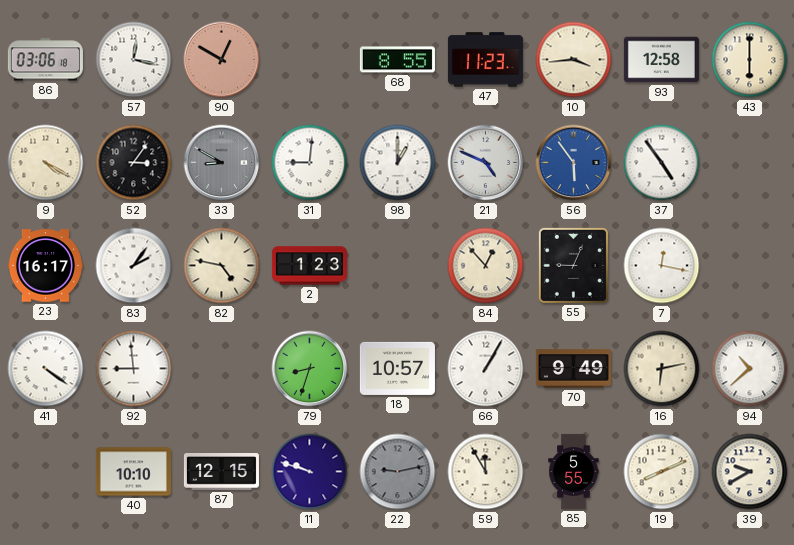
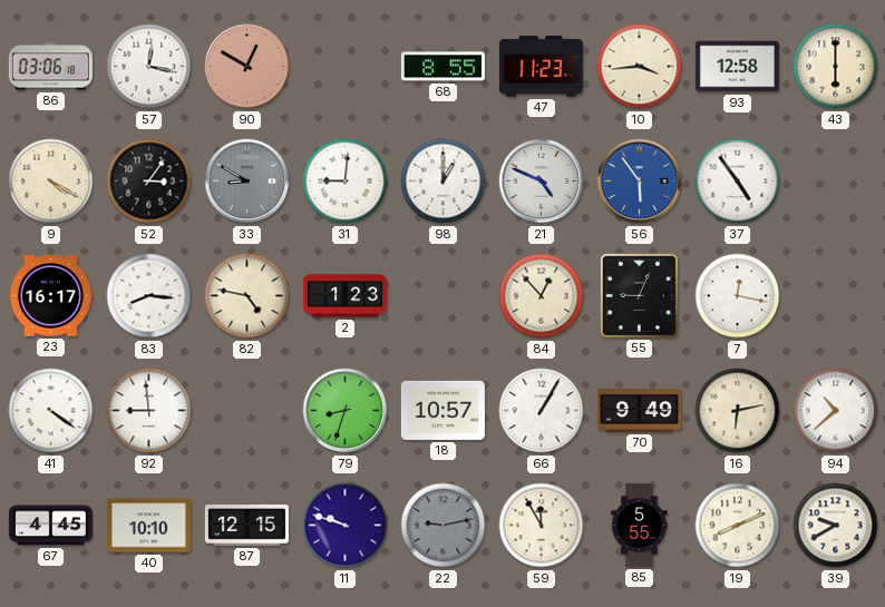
83: 2:06 -> 8:16 (149, 296)
67: none -> 4:45 (50, 526)
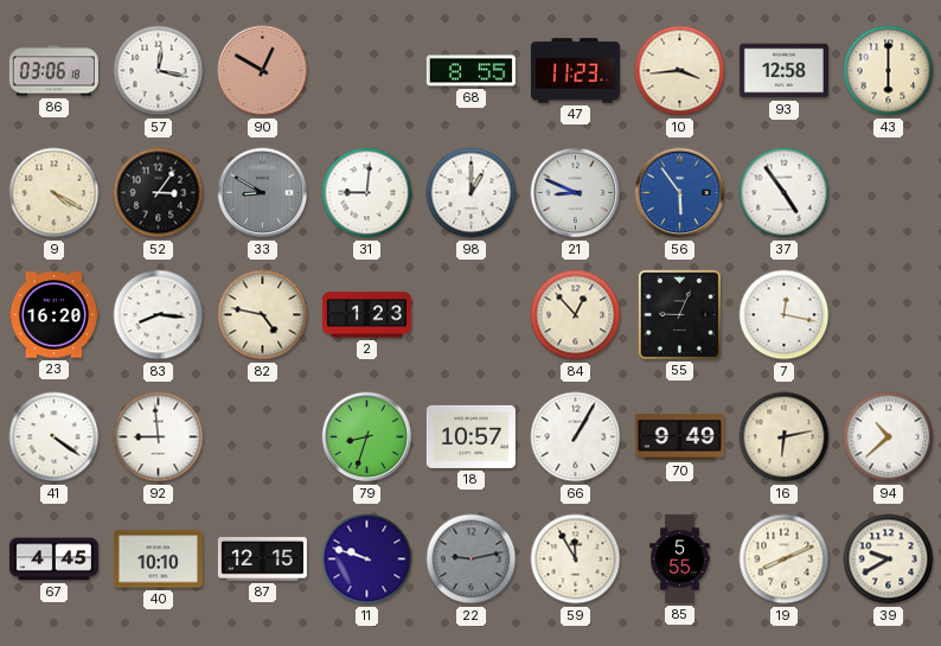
21: 4:49 -> 8:49 (576, 193)
23: 16:17 -> 16:20 (53, 315)
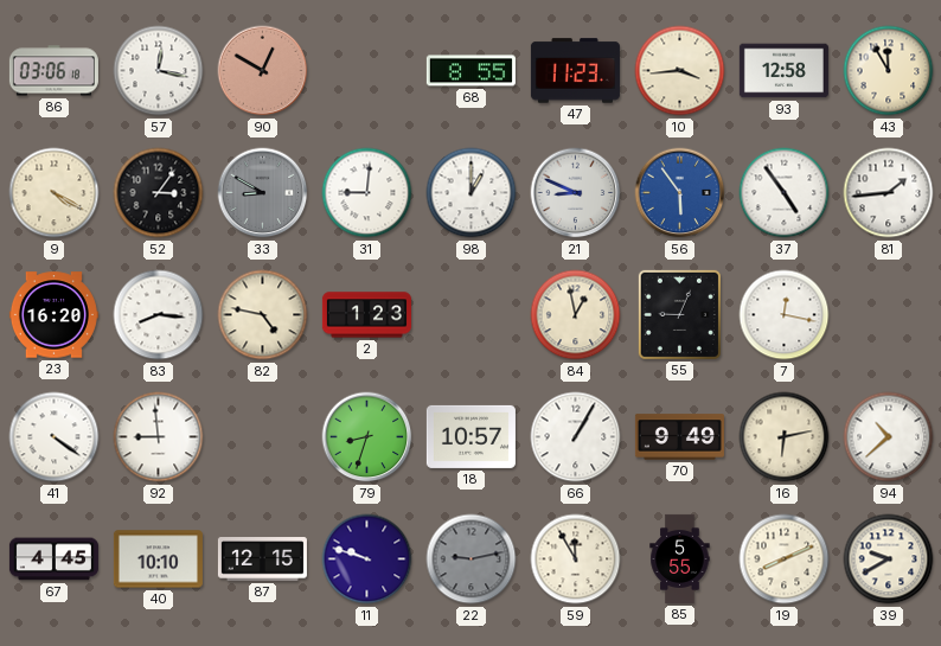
43: 6:00 -> 11:55 (889, 71)
81: none -> 1:44 (889, 193)
84: 12:53 -> 12:58 (576, 315)
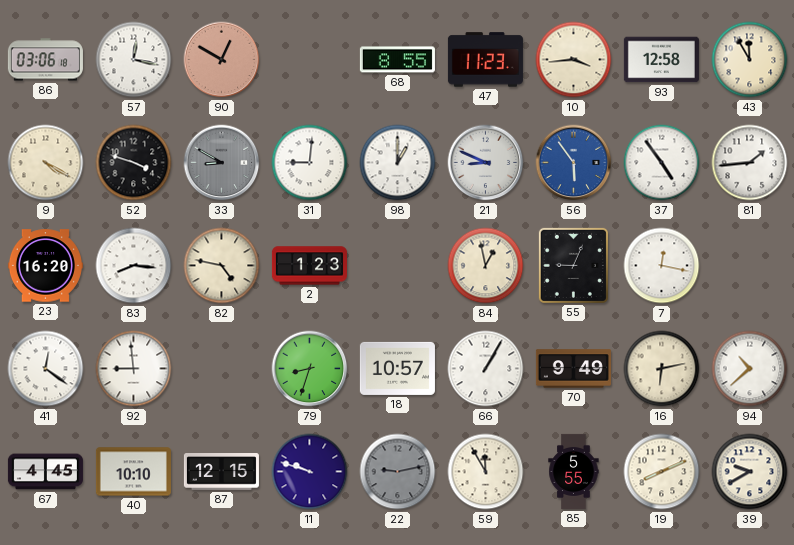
52: 3:06 -> 3:48 (134, 163)
41: 4:21 -> 12:21 (46, 369)
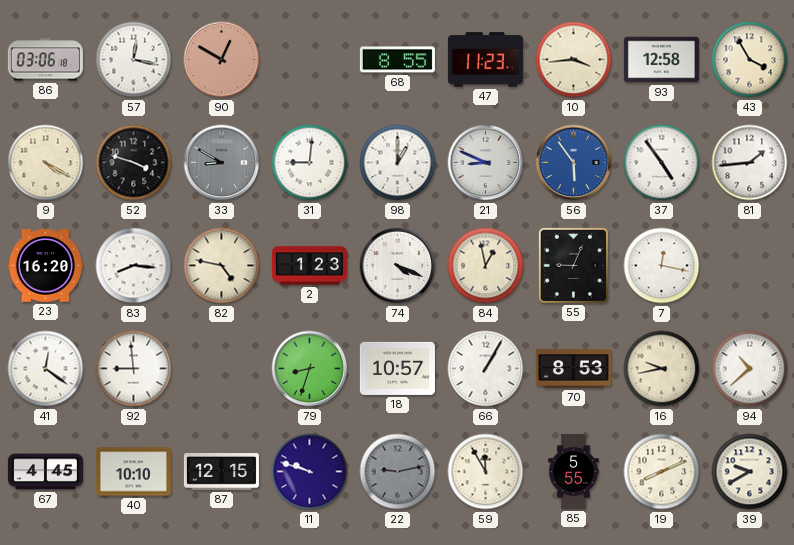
43: 11:55 -> 3:55 (750, 60)
74: none -> 4:19 (398, 266)
70: 9:49 -> 8:53 (573, 369)
16: 6:13 -> 9:43 (662, 369)
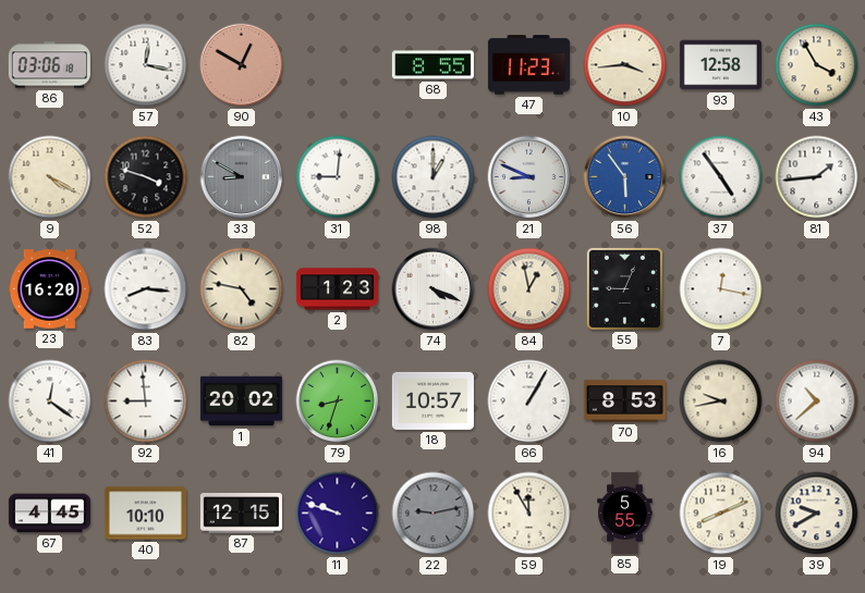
1: none -> 20:02 (241, 401)
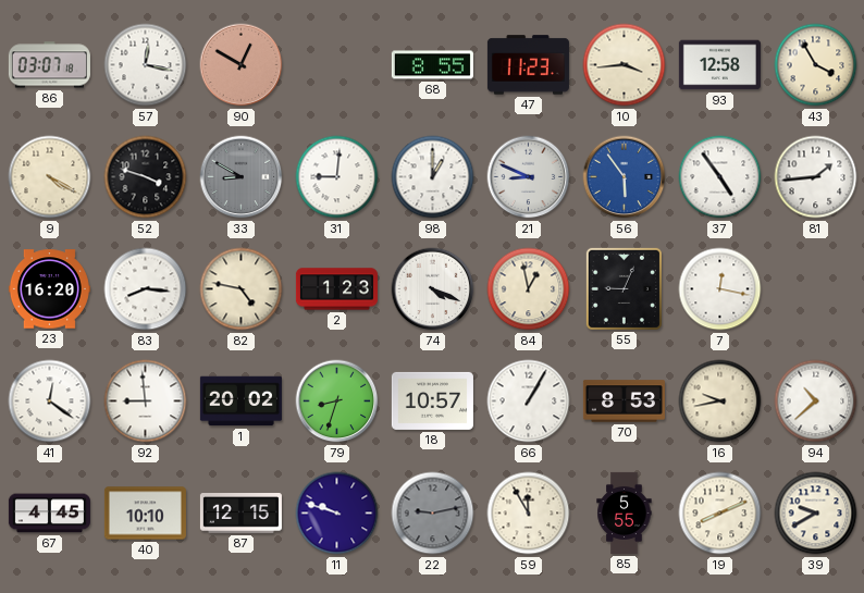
86: 03:06 -> 03:07 (49, 65)
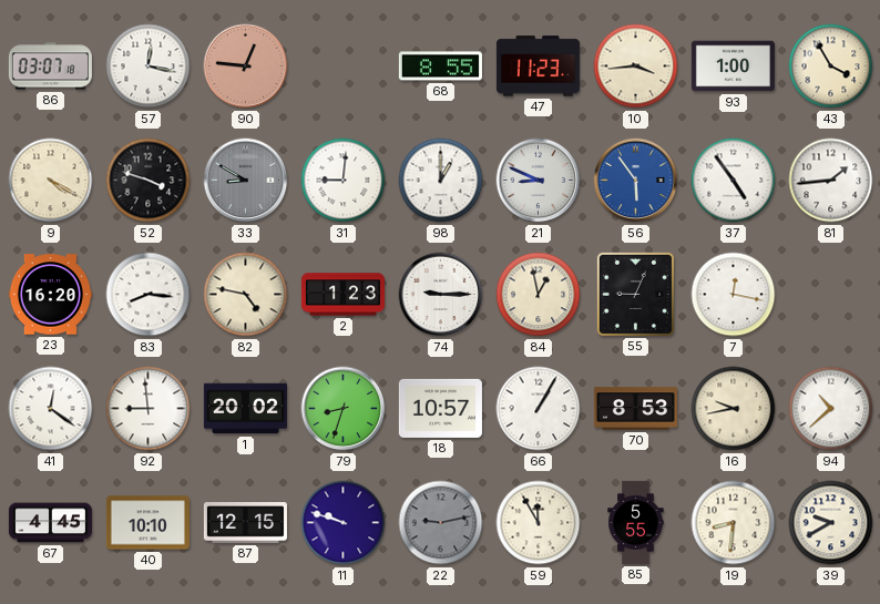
90: 12:50 -> 12:46 (246, 66)
93: 12:58 -> 1:00 (733, 66)
74: 4:19 -> 9:15 (441, 295)
19: 8:11 -> 8:31 (734, 523)
